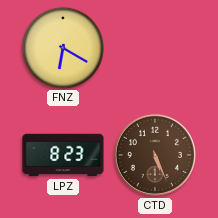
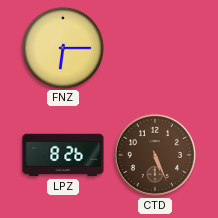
FNZ: 6:20 -> 6:15 (62, 47)
LPZ: 8:23 -> 8:26 (63, 155)
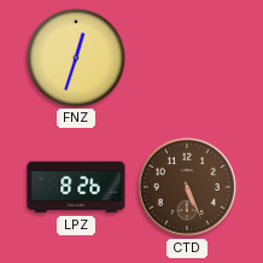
FNZ: 6:15 -> 12:33 (75, 57)
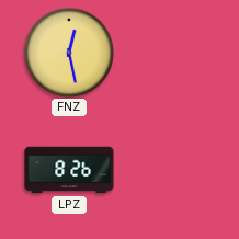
FNZ: 12:33 -> 12:28 (68, 52)
CTD: 5:26 -> none (187, 187)
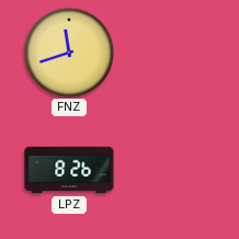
FNZ: 12:28 -> 11:42 (68, 52)
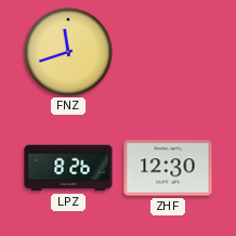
ZHF: none -> 12:30 (168, 168)
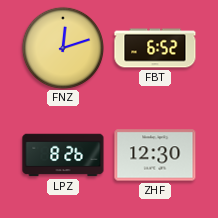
FNZ: 11:42 -> 12:12 (62, 47)
FBT: none -> 6:52 (155, 48)
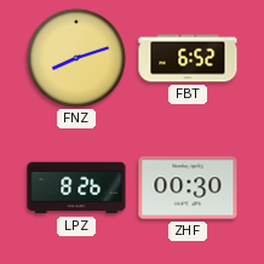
FNZ: 12:12 -> 8:12 (75, 57)
ZHF: 12:30 -> 00:30 (188, 188)
